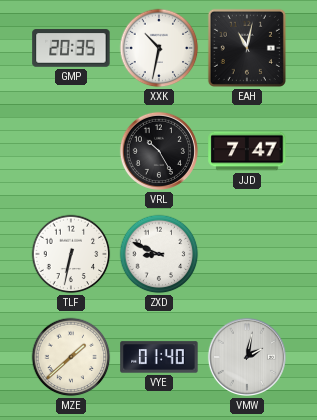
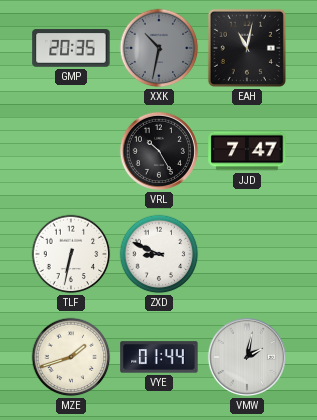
XXK dial: white -> grey (159, 48)
MZE: 1:38 -> 1:42 (71, 357)
VYE: 01:40 -> 01:44 (159, 357)
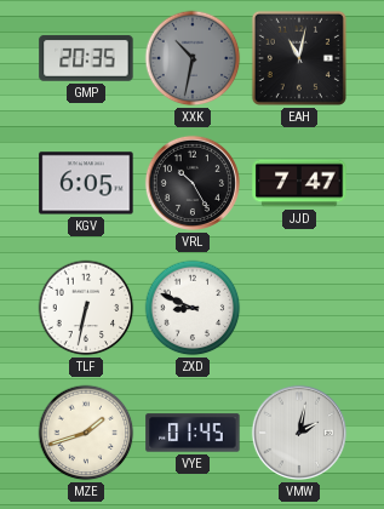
KGV: none -> 6:05 (86, 183)
VYE: 01:44 -> 01:45 (193, 433)
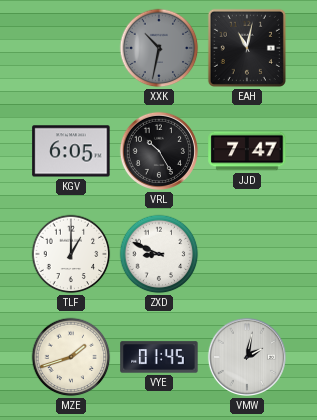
GMP: 20:35 -> none (86, 58)
TLF: 6:32 -> 1:00 (71, 254)
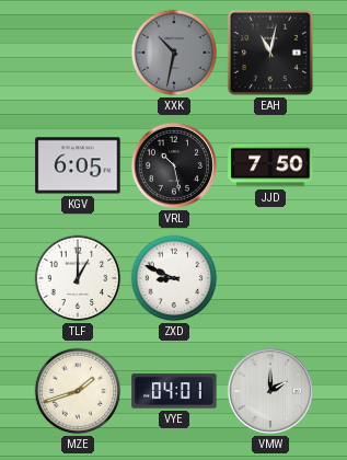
VRL: 10:25 -> 10:28 (174, 165)
JJD: 7:47 -> 7:50 (270, 165)
VYE: 01:45 -> 04:01 (174, 391)
VMW: 2:02 -> 2:00 (270, 391)
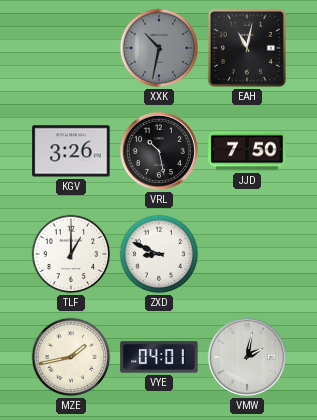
KGV: 6:05 -> 3:26 (71, 151)
MZE: 1:42 -> 1:43 (71, 357)
VMW: 2:00 -> 2:02 (247, 357)
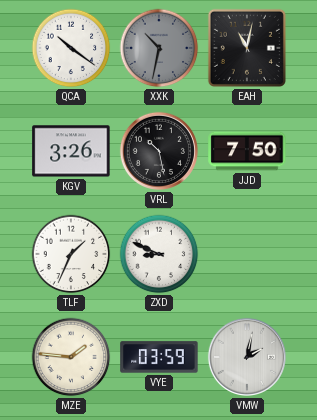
QCA: none -> 10:21 (71, 48)
TLF: 1:00 -> 1:34 (71, 254)
MZE: 1:43 -> 1:46 (71, 357)
VYE: 04:01 -> 03:59 (159, 357)
